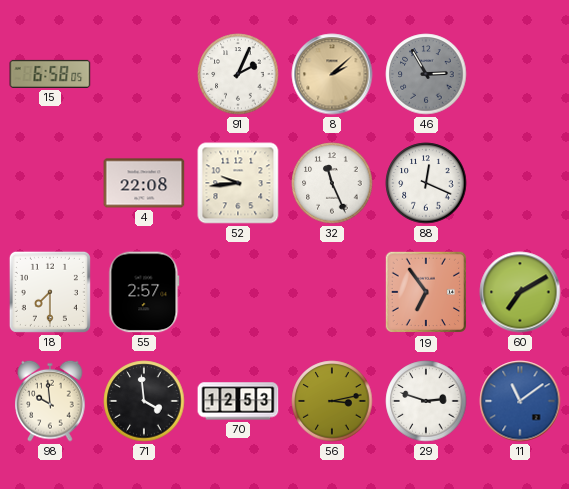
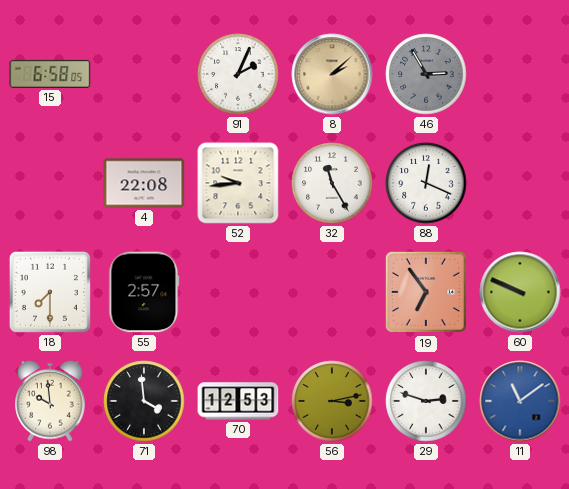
32: 11:26 -> 11:25 (332, 183)
60: 7:10 -> 9:49 (520, 292)
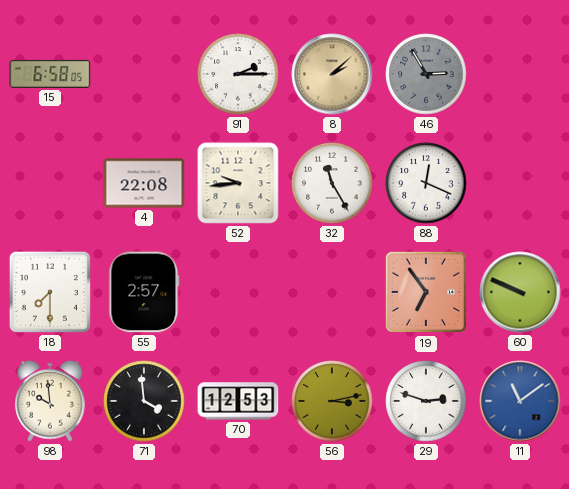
91: 2:04 -> 2:15 (238, 74)
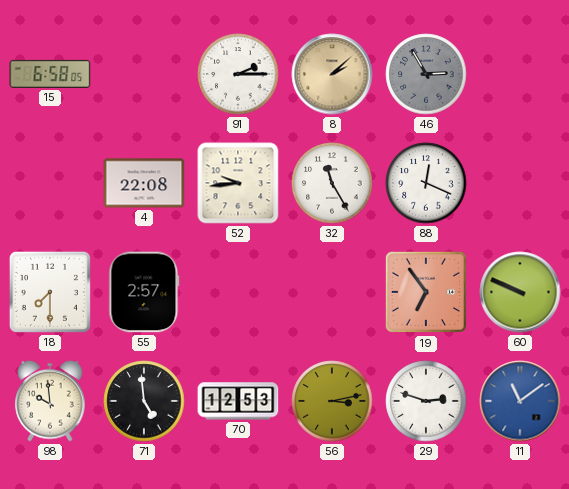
71: 3:59 -> 4:59 (144, 401)
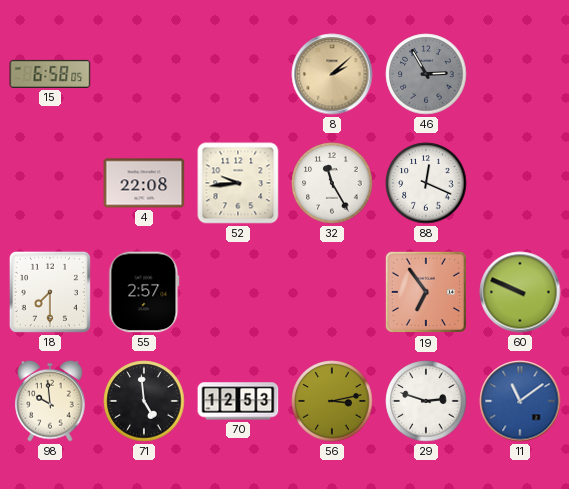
91: 2:15 -> none (238, 74)
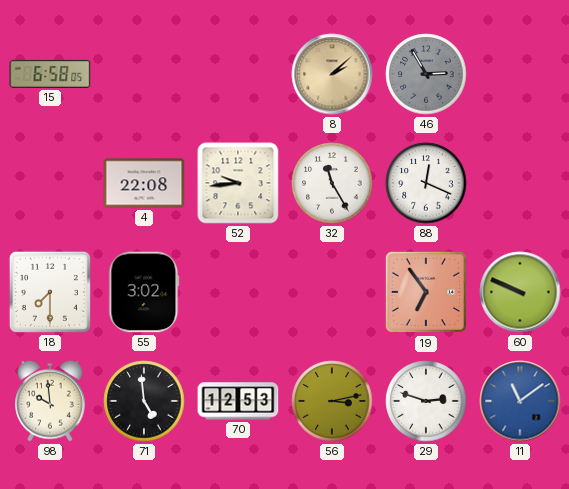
55: 2:57 -> 3:02 (144, 292)
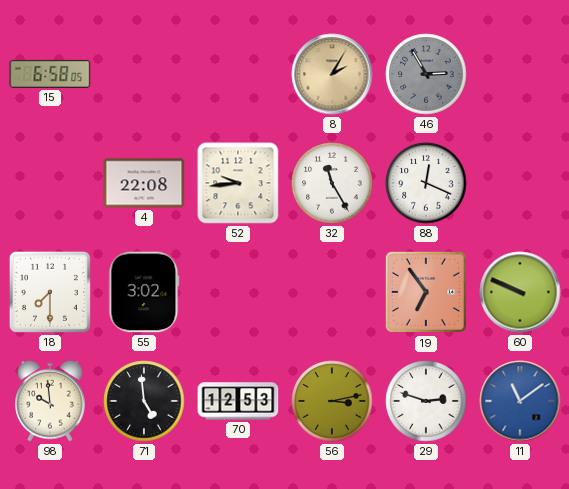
8: 2:08 -> 2:05 (332, 74)
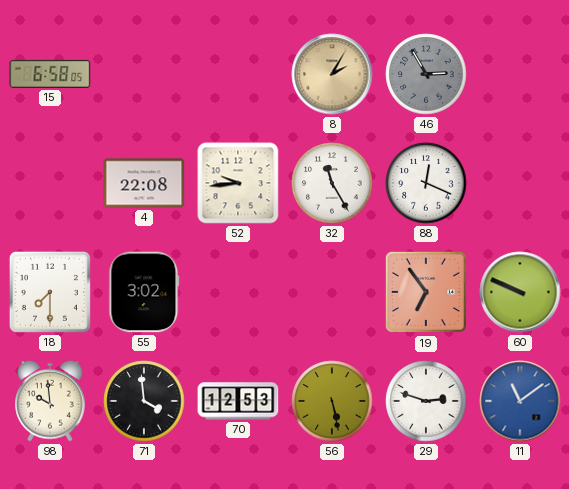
71: 4:59 -> 3:59 (144, 401)
56: 3:13 -> 5:28 (332, 401)
